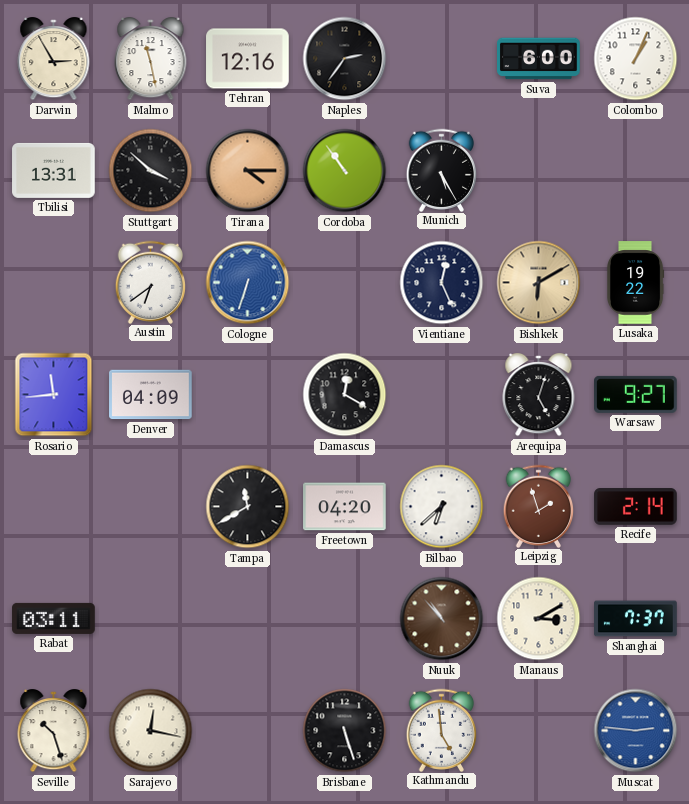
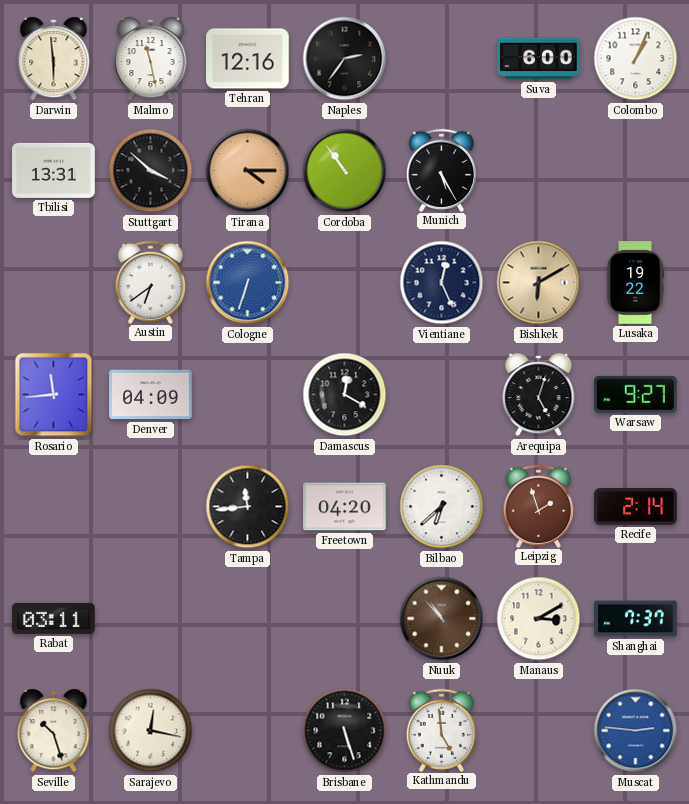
Darwin: 2:55 -> 5:59 (54, 60)
Tampa: 11:40 -> 11:44 (248, 507)
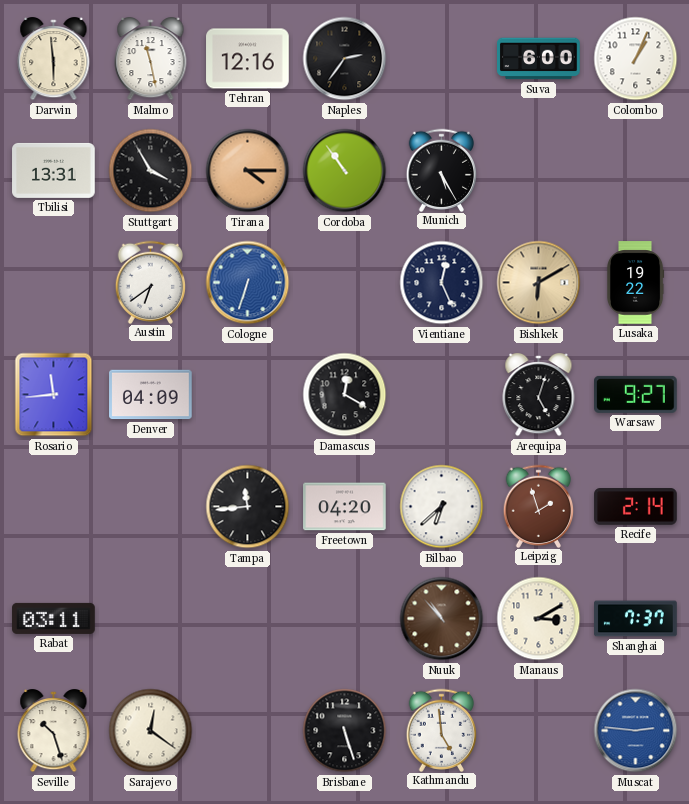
Stuttgart: 3:52 -> 3:55 (151, 171)
Sarajevo: 12:17 -> 12:21 (151, 731)
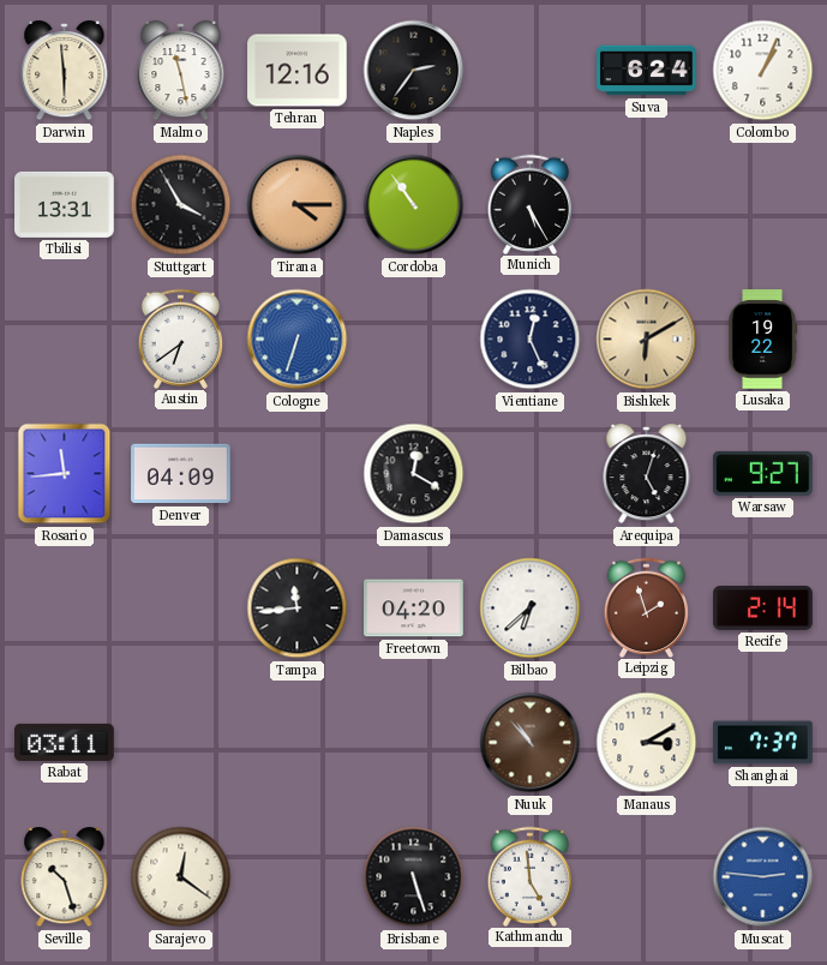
Suva: 6:00 -> 6:24 (647, 71)
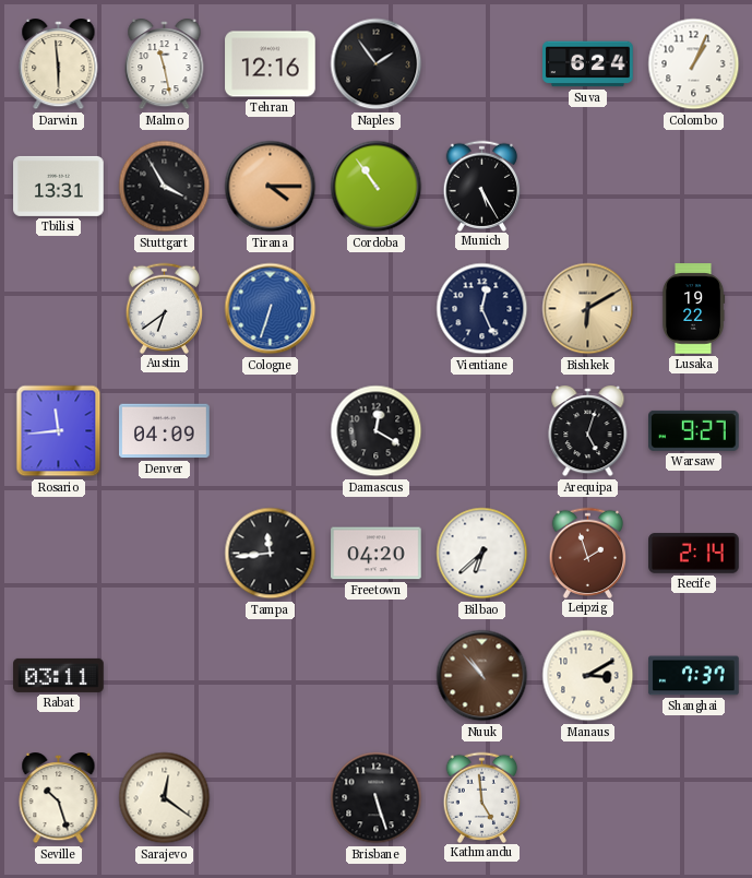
Naples: 2:36 -> 1:54 (377, 64)
Muscat: 2:46 -> none (763, 877)
